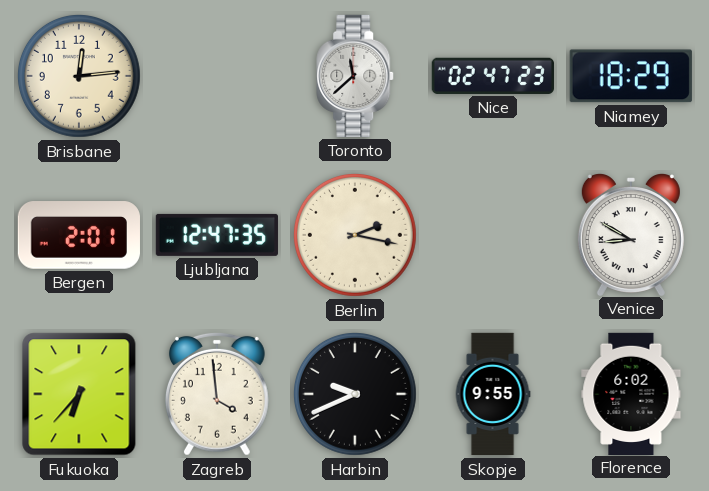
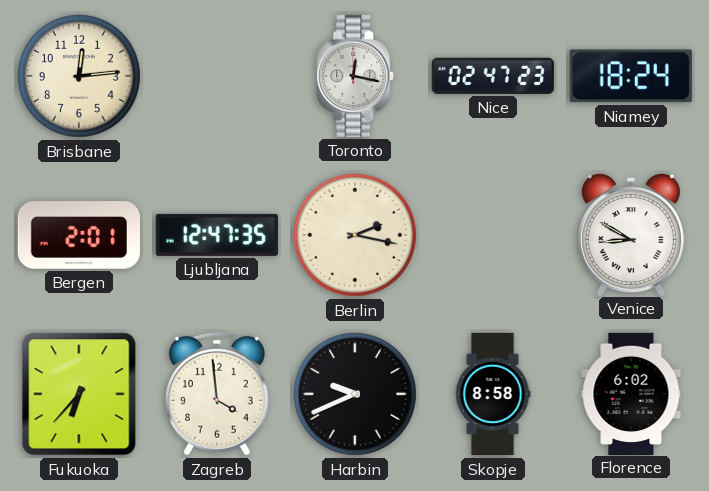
Toronto: 11:38 -> 12:17 (356, 76)
Niamey: 18:29 -> 18:24 (631, 76)
Skopje: 9:55 -> 8:58 (493, 394)
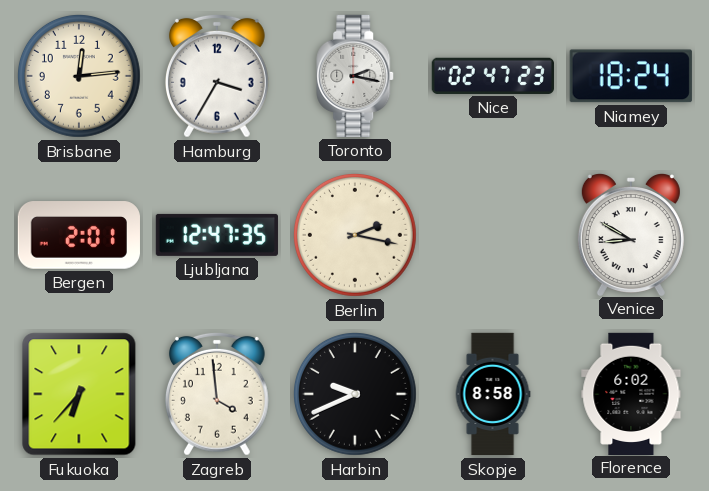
Hamburg: none -> 3:35 (217, 76)
Toronto: 12:17 -> 2:17 (356, 76)
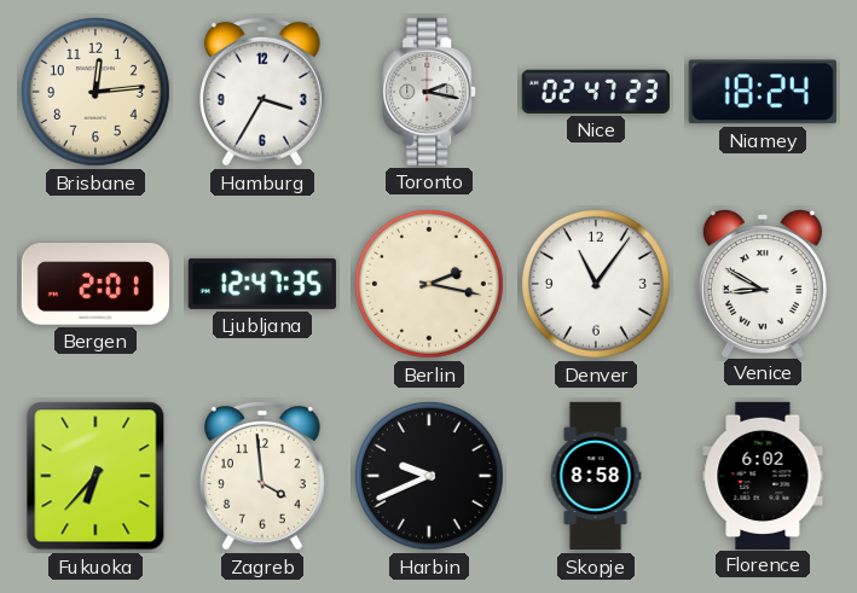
Denver: none -> 11:06 (596, 284)
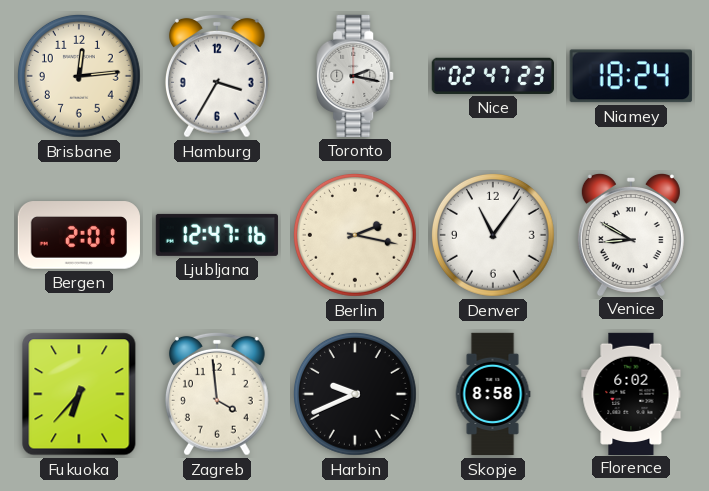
Ljubljana: 12:47:35 -> 12:47:16 (217, 235)
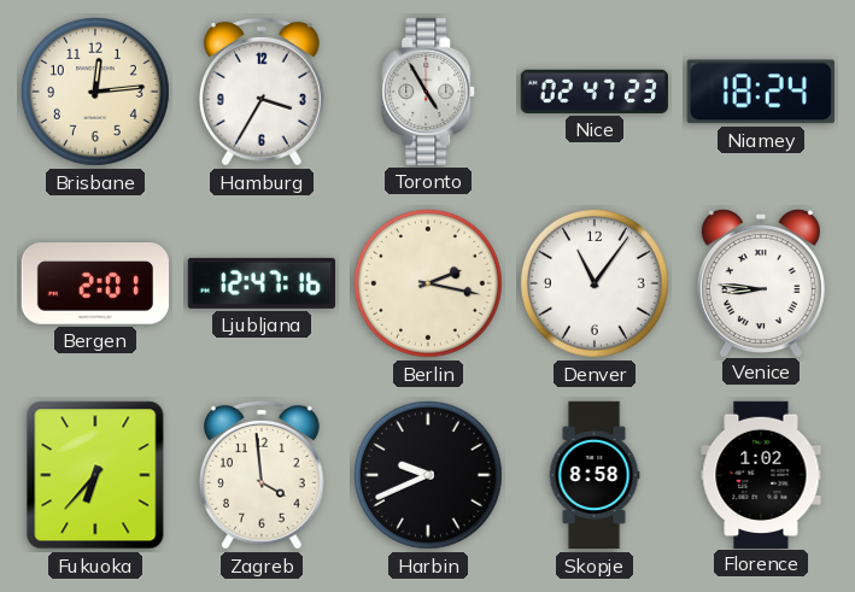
Toronto: 2:17 -> 4:55 (429, 92)
Venice: 8:50 -> 8:46 (761, 283)
Florence: 6:02 -> 1:02 (761, 474)
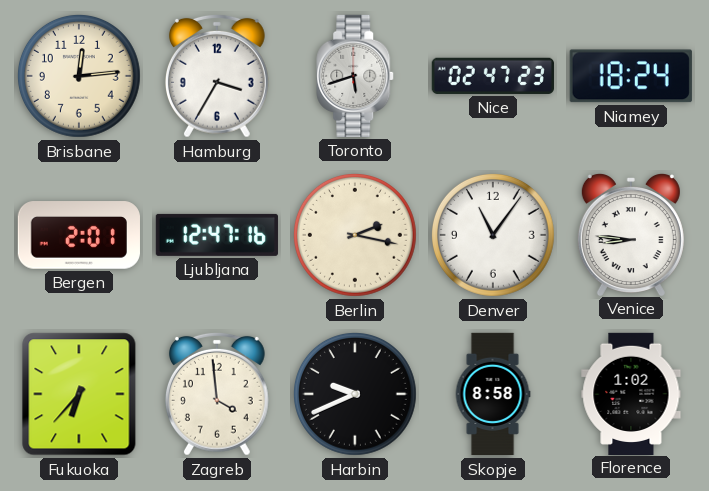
Toronto: 4:55 -> 5:42 (356, 76)
